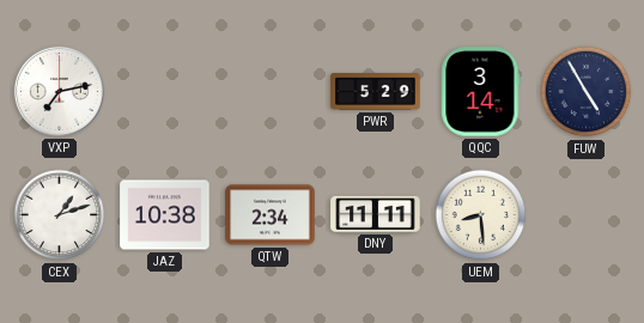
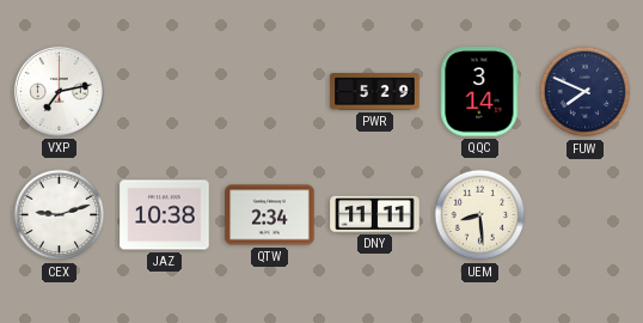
FUW: 4:55 -> 7:49 (586, 92)
CEX: 1:12 -> 9:12 (60, 215)
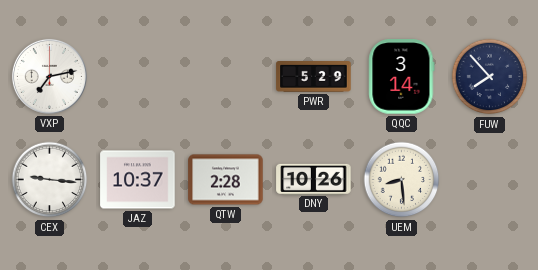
FUW: 7:49 -> 7:53 (490, 77)
CEX: 9:12 -> 9:16 (50, 180)
JAZ: 10:38 -> 10:37 (138, 180)
QTW: 2:34 -> 2:28 (226, 180)
DNY: 11:11 -> 10:26 (314, 179)
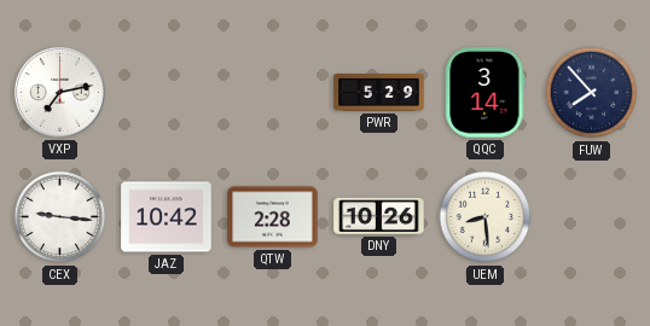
JAZ: 10:37 -> 10:42 (167, 217)
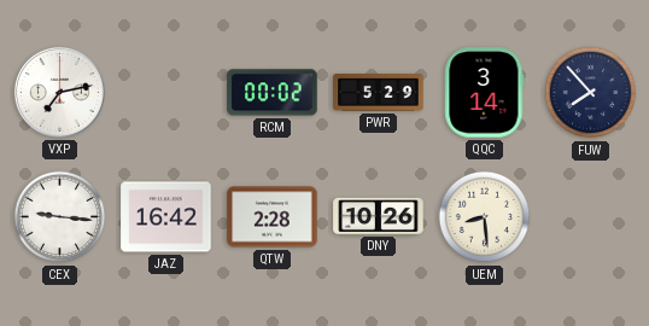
RCM: none -> 00:02 (273, 93)
JAZ: 10:42 -> 16:42 (166, 217)
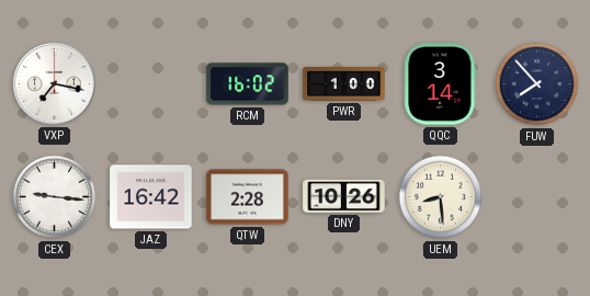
VXP: 7:13 -> 7:17 (54, 83)
RCM: 00:02 -> 16:02 (248, 84)
PWR: 5:29 -> 1:00 (344, 84)
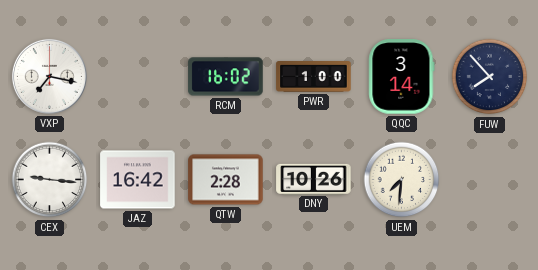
UEM: 8:29 -> 7:31 (402, 180)
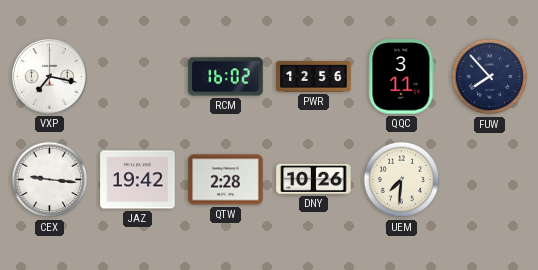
PWR: 1:00 -> 12:56 (314, 77)
QQC: 3:14 -> 3:11 (402, 77)
JAZ: 16:42 -> 19:42 (138, 180)
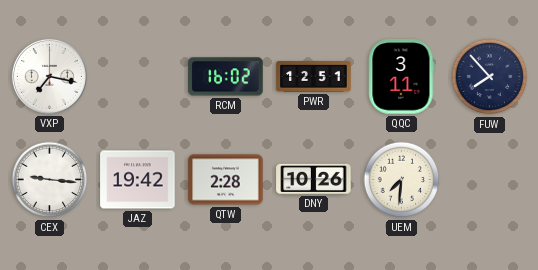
PWR: 12:56 -> 12:51 (314, 77)
